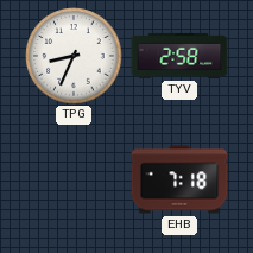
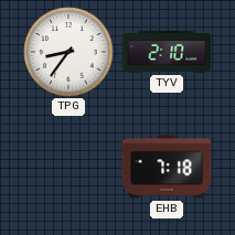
TPG: 8:34 -> 8:36 (68, 52)
TYV: 2:58 -> 2:10 (167, 52)
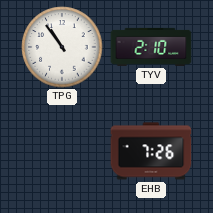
TPG: 8:36 -> 10:54 (62, 47)
EHB: 7:18 -> 7:26 (151, 151)
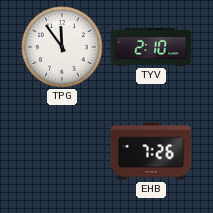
TPG: 10:54 -> 11:54 (62, 47)
